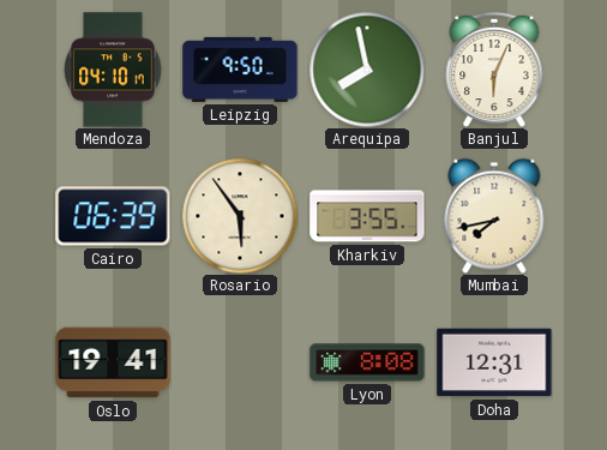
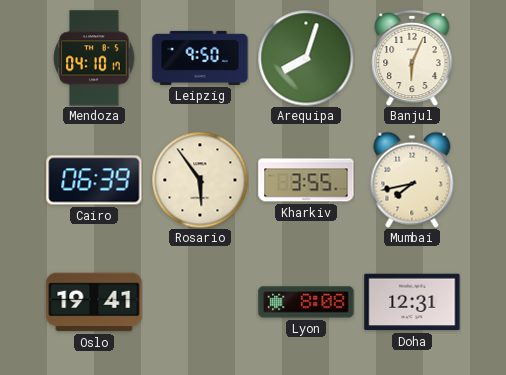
Arequipa: 7:58 -> 8:03 (306, 58)
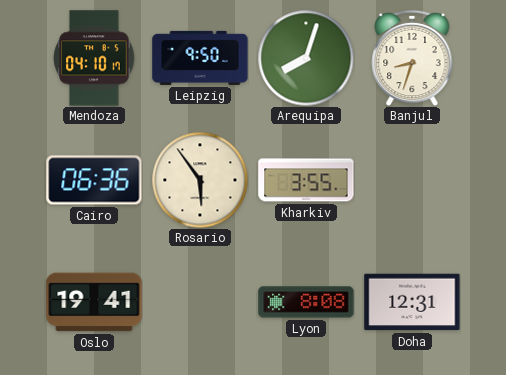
Banjul: 6:04 -> 8:33 (412, 58)
Cairo: 06:39 -> 06:36 (94, 180)
Mumbai: 7:43 -> none (412, 180)
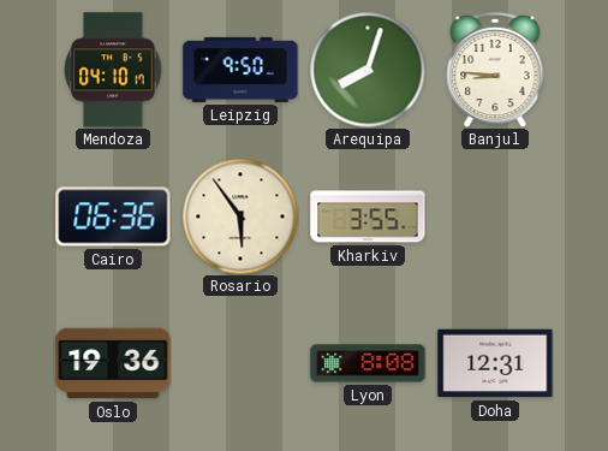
Banjul: 8:33 -> 8:46 (495, 70)
Oslo: 19:41 -> 19:36 (113, 363)
